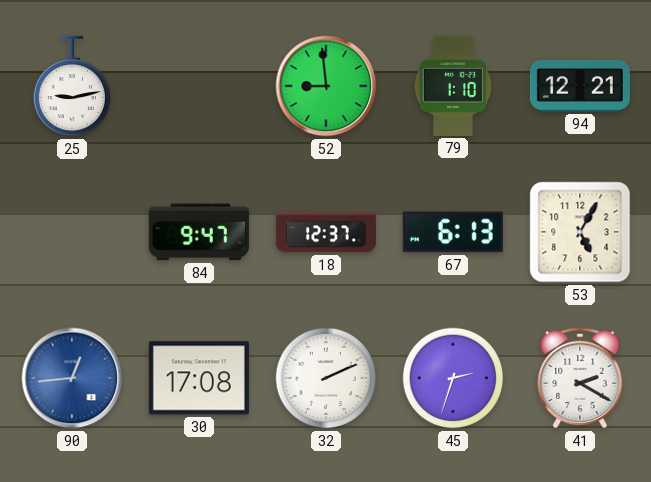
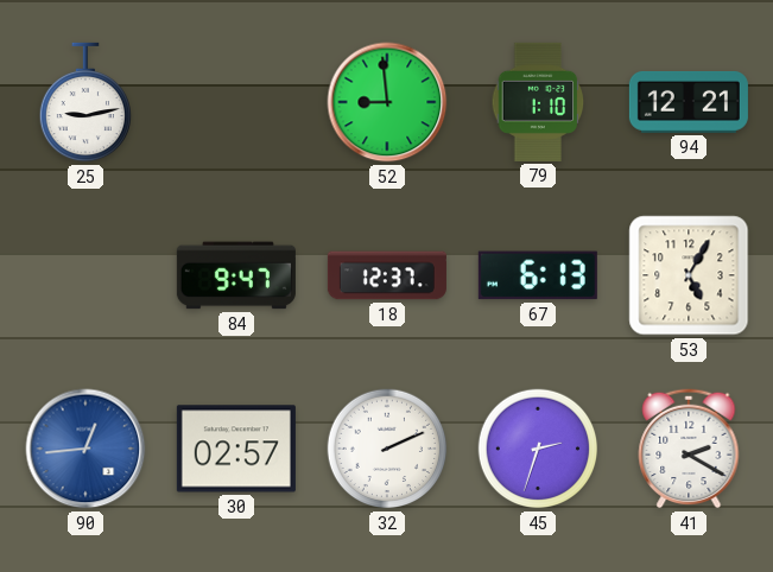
30: 17:08 -> 02:57 (236, 449)
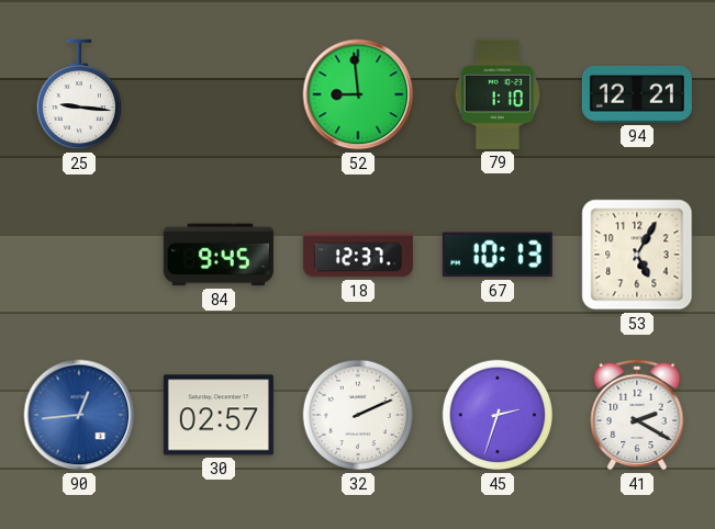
25: 9:13 -> 9:16 (78, 94)
84: 9:47 -> 9:45 (219, 255)
67: 6:13 -> 10:13 (498, 255)
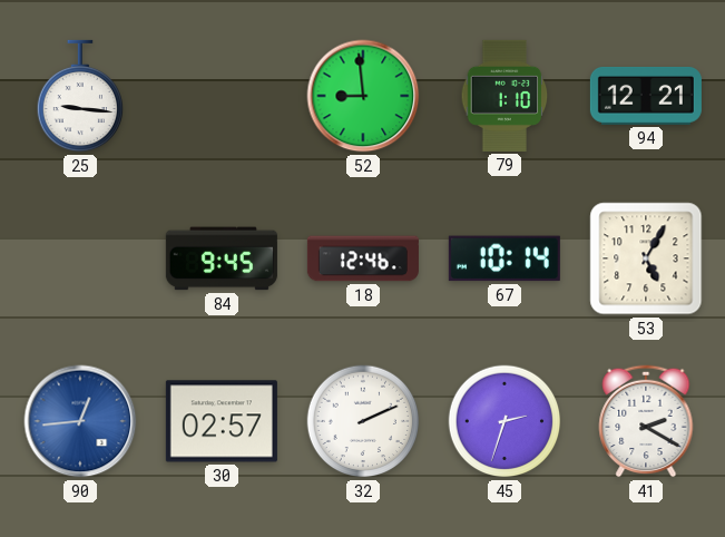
18: 12:37 -> 12:46 (363, 258)
67: 10:13 -> 10:14 (504, 258)
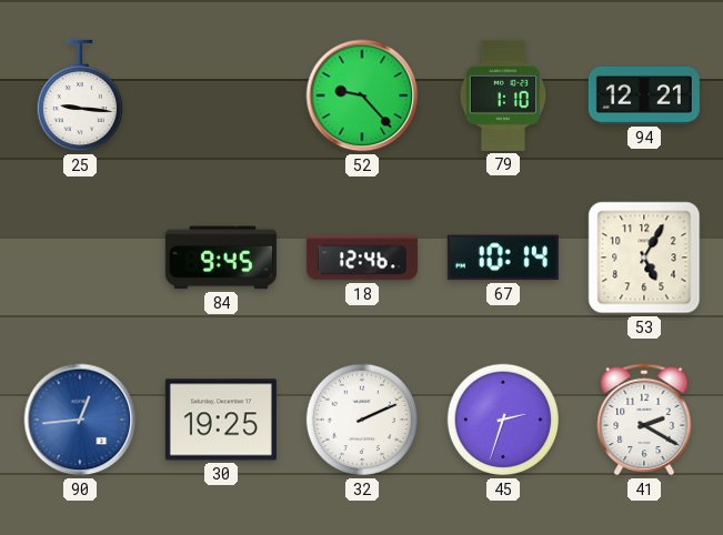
52: 8:59 -> 9:23 (362, 95)
30: 02:57 -> 19:25 (221, 420)
